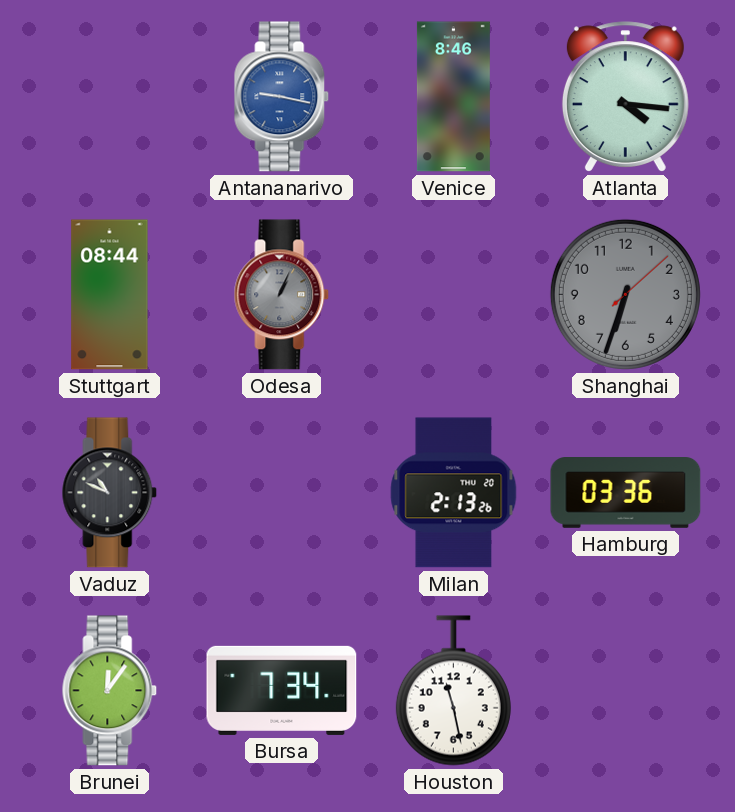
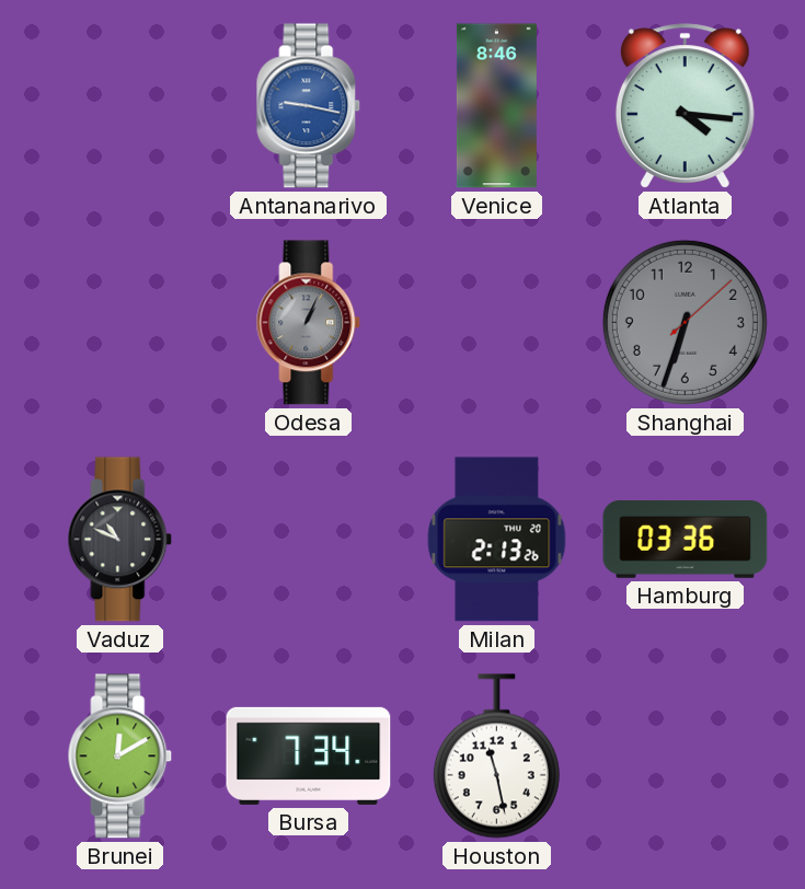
Stuttgart: 08:44 -> none (110, 295)
Brunei: 12:06 -> 12:10 (120, 757)
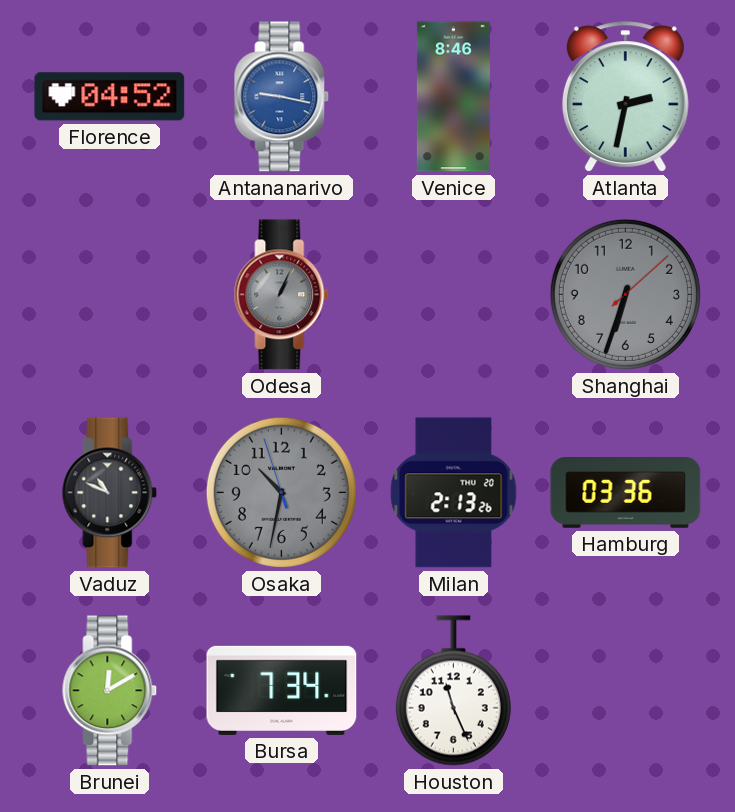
Florence: none -> 04:52 (110, 97)
Atlanta: 4:16 -> 2:32 (625, 97)
Osaka: none -> 10:31 (281, 492)
Houston: 11:28 -> 11:26 (453, 691)
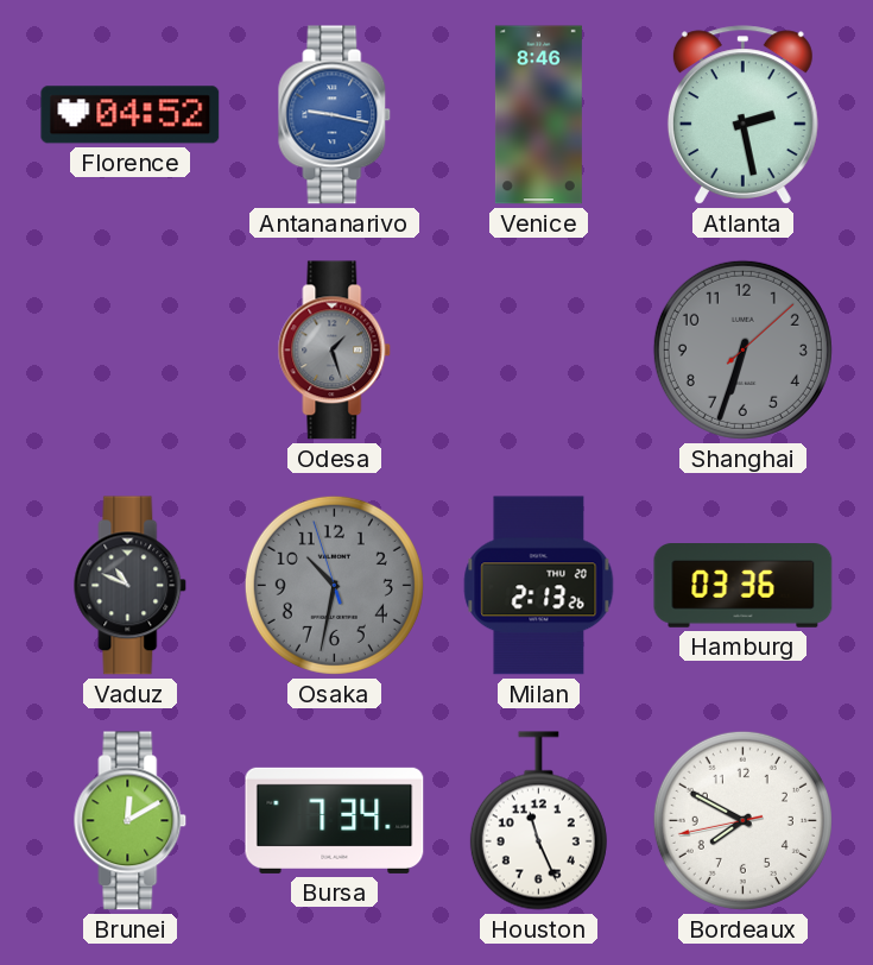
Atlanta: 2:32 -> 2:28 (742, 115)
Odesa: 1:04 -> 1:27 (335, 351)
Bordeaux: none -> 7:49 (742, 820)
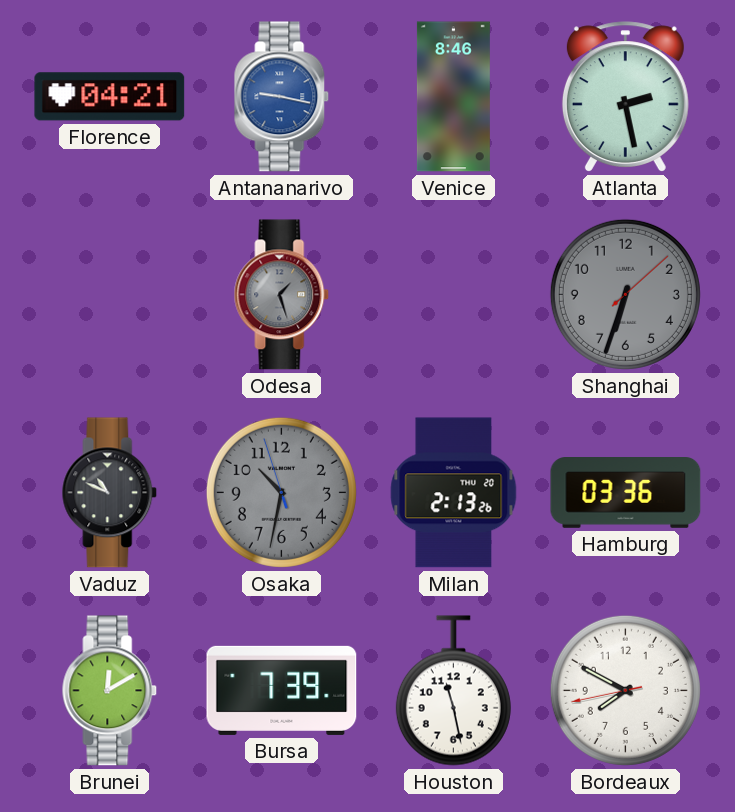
Florence: 04:52 -> 04:21 (110, 97)
Bursa: 7:34 -> 7:39 (282, 690)
Houston: 11:26 -> 11:28 (453, 691)
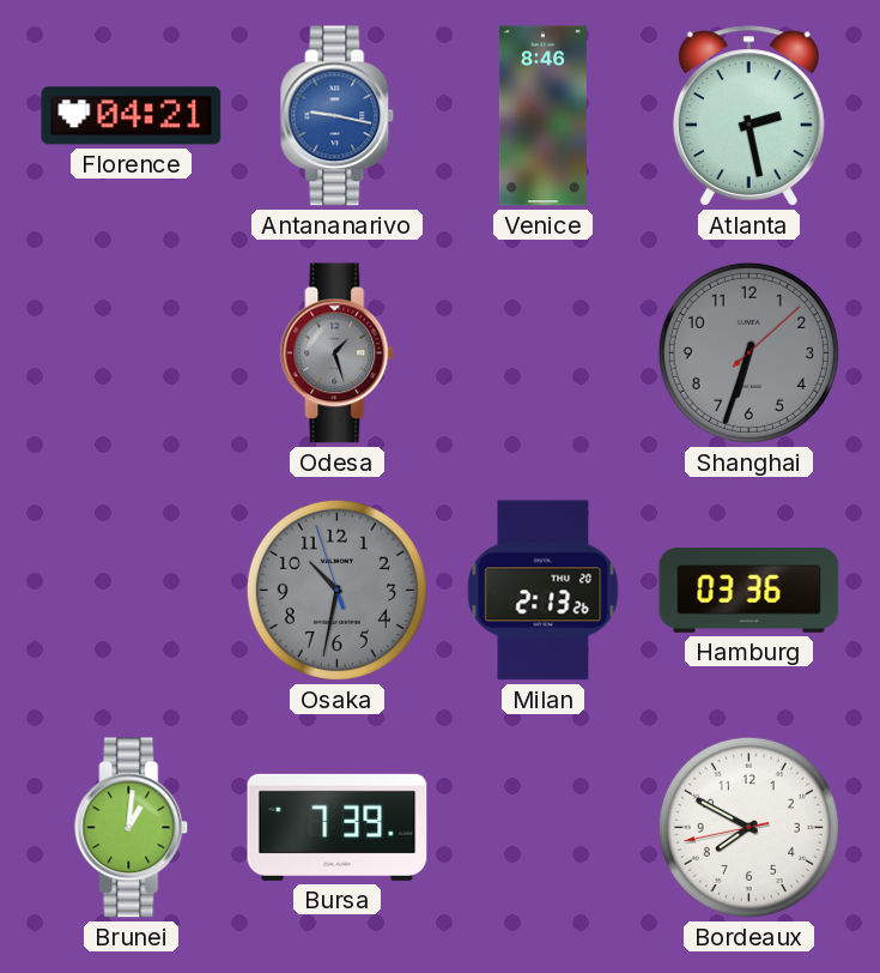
Vaduz: 10:49 -> none (110, 493)
Brunei: 12:10 -> 1:01 (132, 828)
Houston: 11:28 -> none (453, 691)
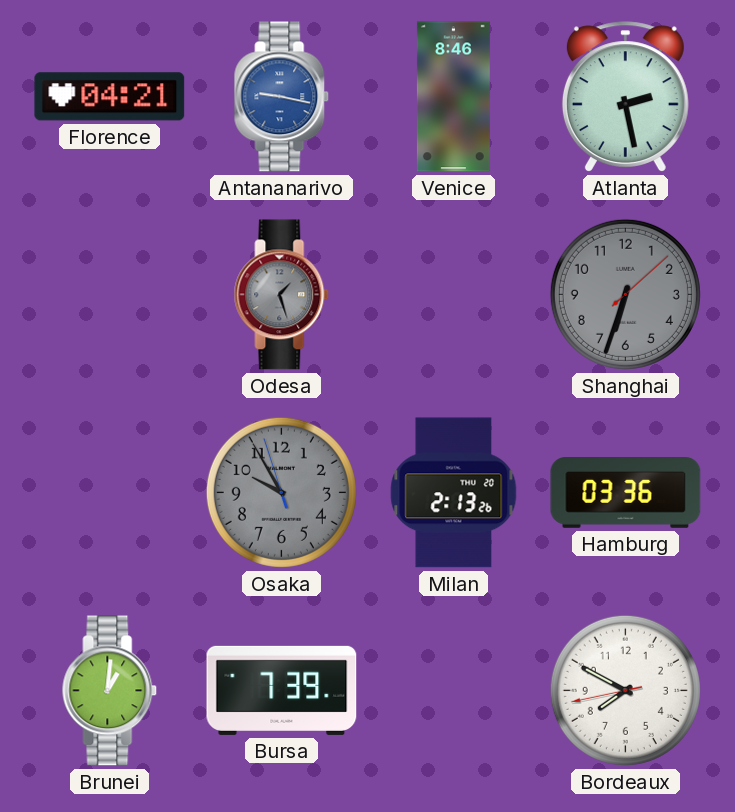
Osaka: 10:31 -> 9:54 (281, 492)
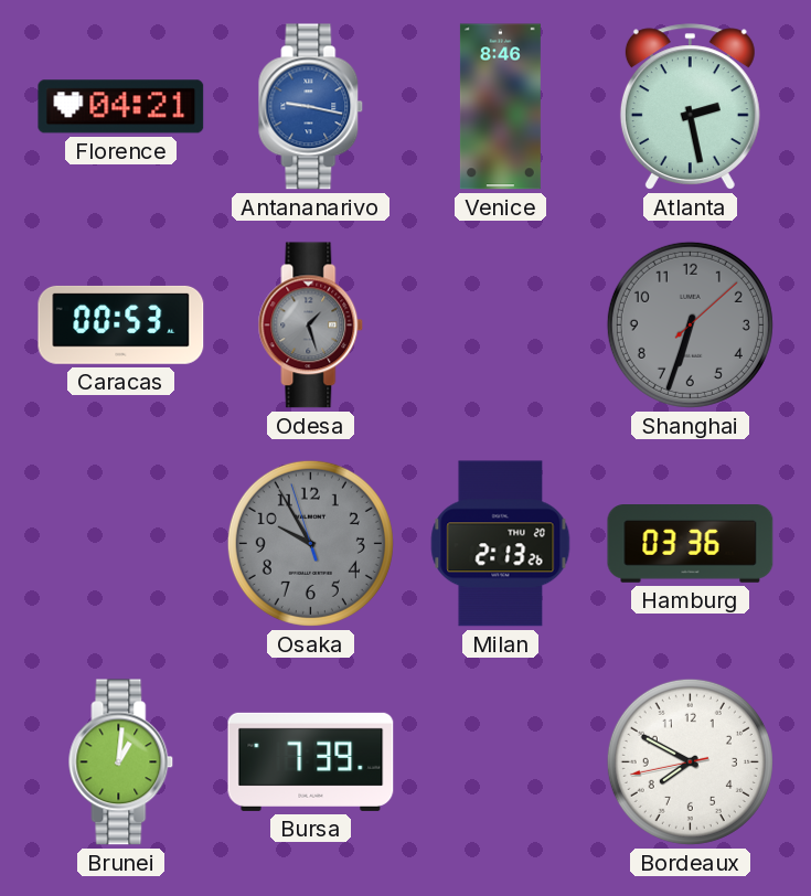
Caracas: none -> 00:53 (121, 324)
